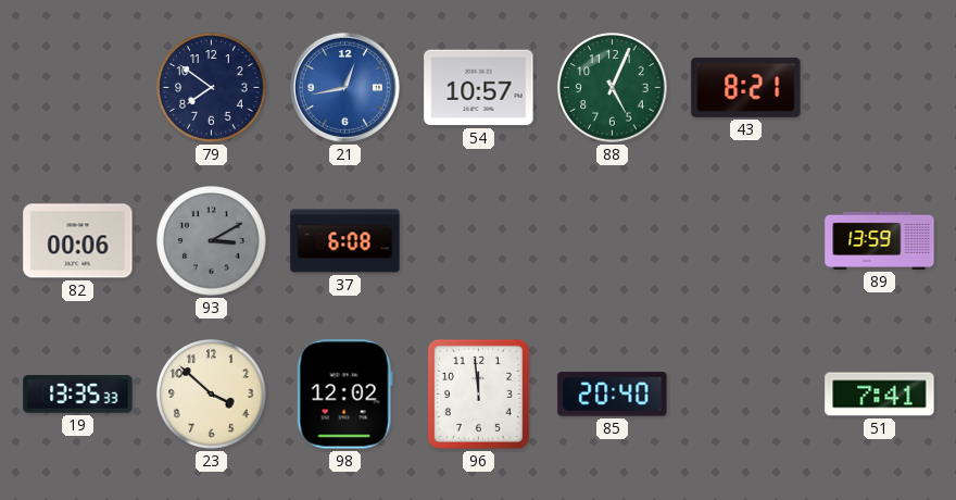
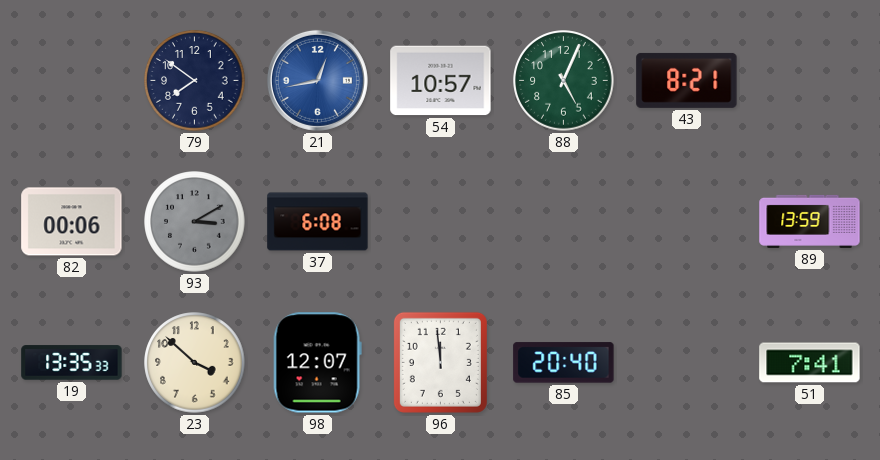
98: 12:02 -> 12:07 (317, 363)
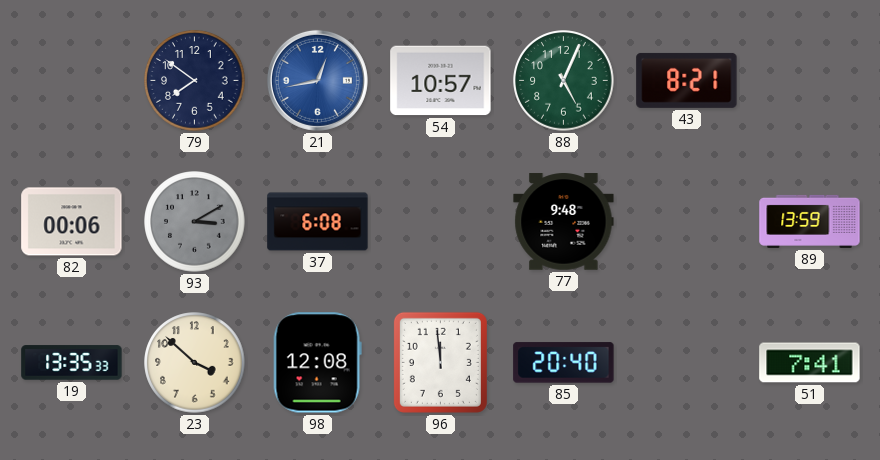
77: none -> 9:48 (564, 222)
98: 12:07 -> 12:08 (317, 363)
